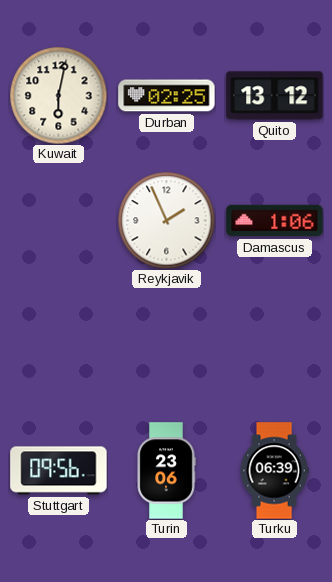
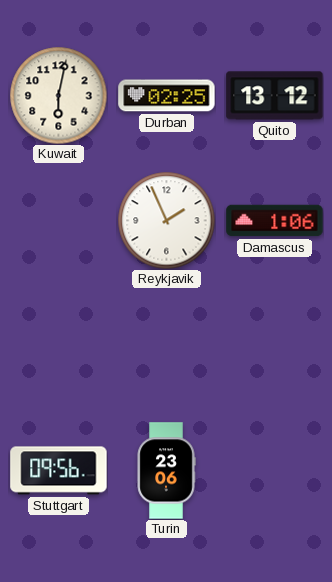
Turku: 06:39 -> none (274, 471)
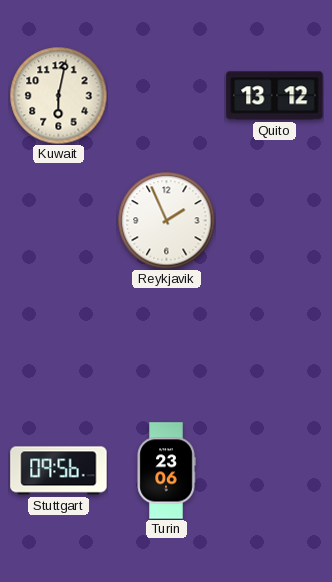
Durban: 02:25 -> none (167, 96)
Damascus: 1:06 -> none (275, 221)
